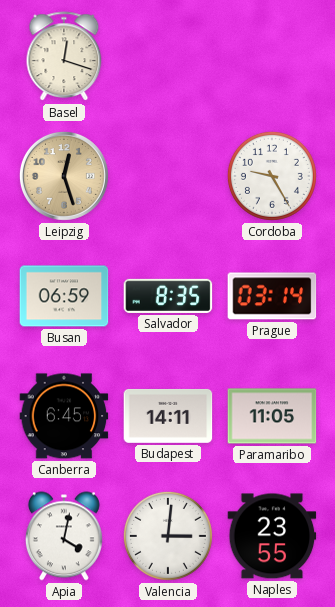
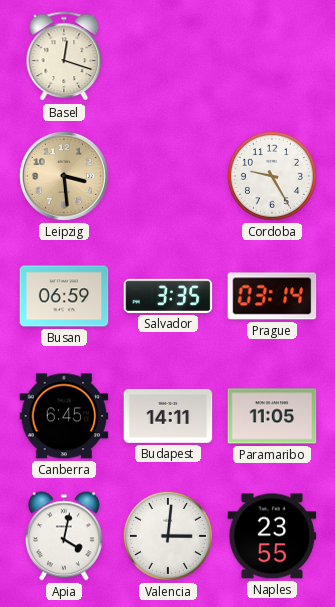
Leipzig: 12:27 -> 3:29 (64, 176)
Salvador: 8:35 -> 3:35 (168, 296)
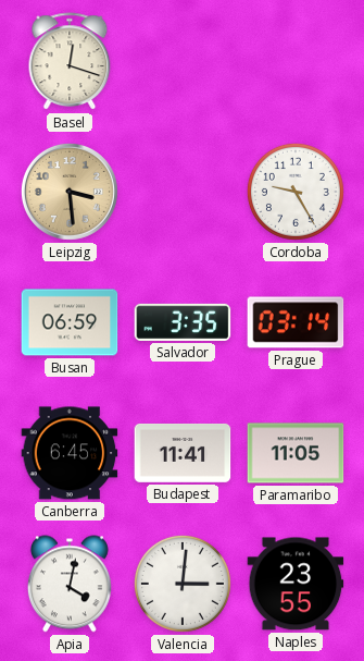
Budapest: 14:11 -> 11:41 (183, 453)
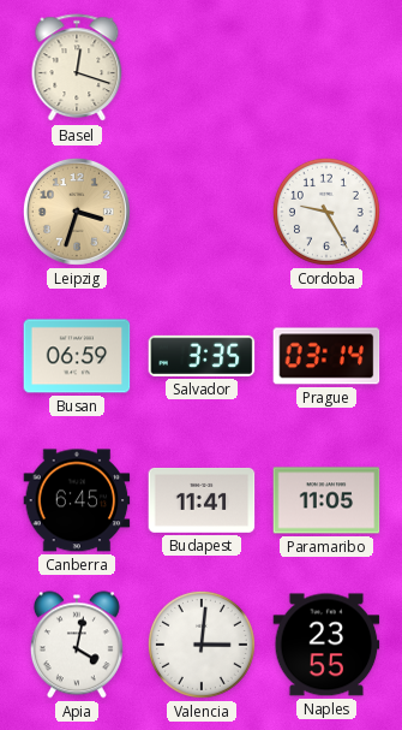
Leipzig: 3:29 -> 3:33 (77, 212)
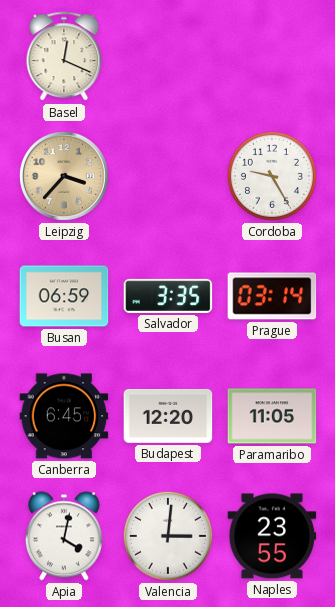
Basel: 12:18 -> 12:19 (64, 57)
Leipzig: 3:33 -> 3:37 (64, 176)
Budapest: 11:41 -> 12:20 (168, 416)
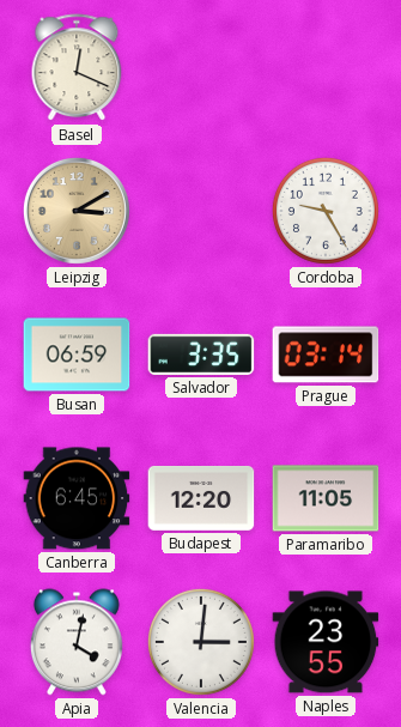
Leipzig: 3:37 -> 3:10 (77, 211)
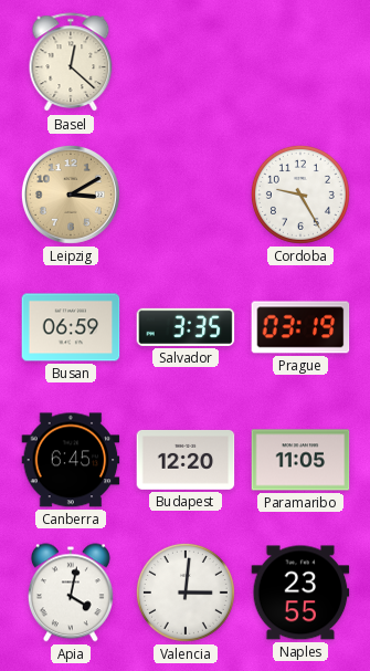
Basel: 12:19 -> 12:22 (71, 63)
Prague: 03:14 -> 03:19 (300, 327)
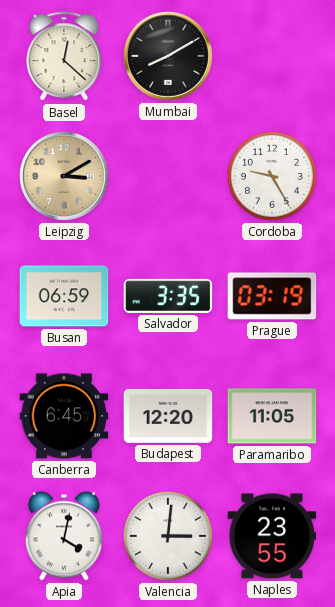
Mumbai: none -> 8:10 (168, 56)
